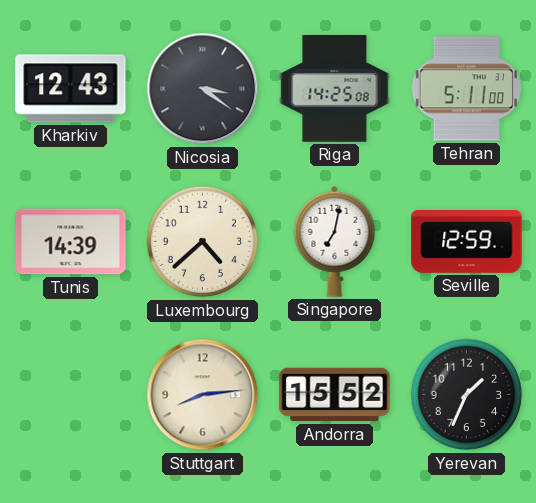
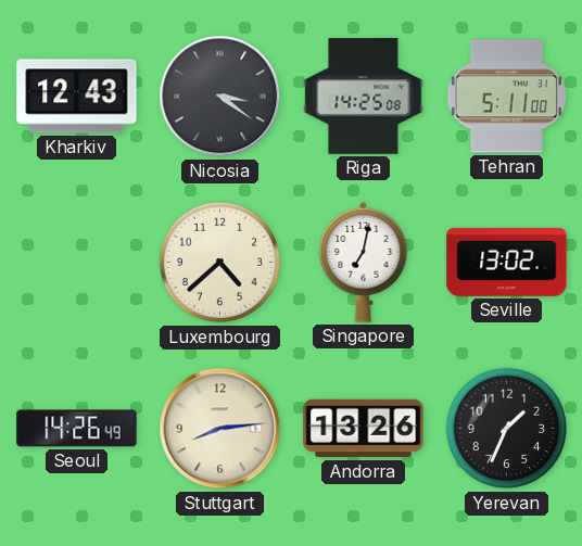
Tunis: 14:39 -> none (71, 242)
Seville: 12:59 -> 13:02 (507, 262)
Seoul: none -> 14:26 (77, 429)
Andorra: 15:52 -> 13:26 (364, 429)
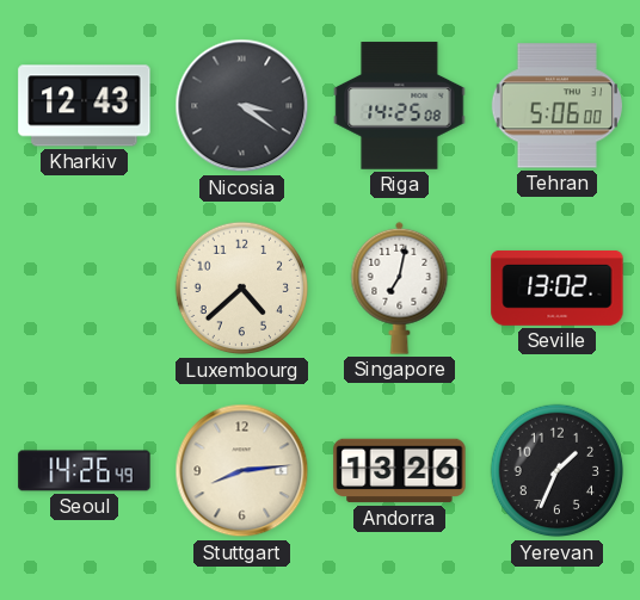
Tehran: 5:11 -> 5:06 (556, 106)
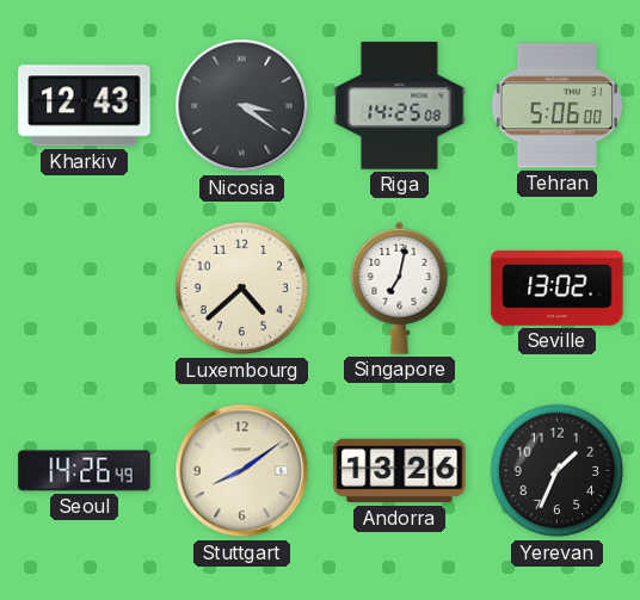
Stuttgart: 8:14 -> 8:09 (242, 471)
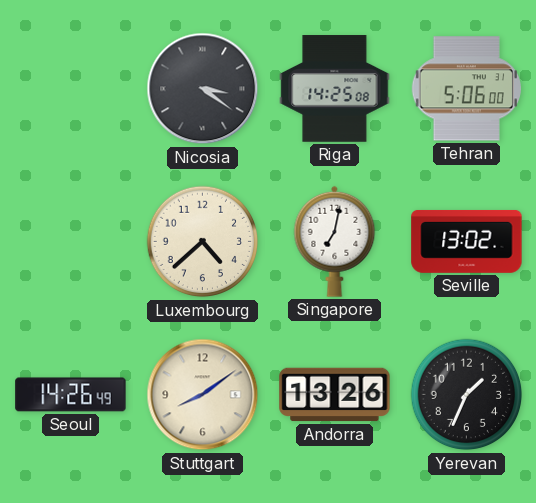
Kharkiv: 12:43 -> none (85, 106)
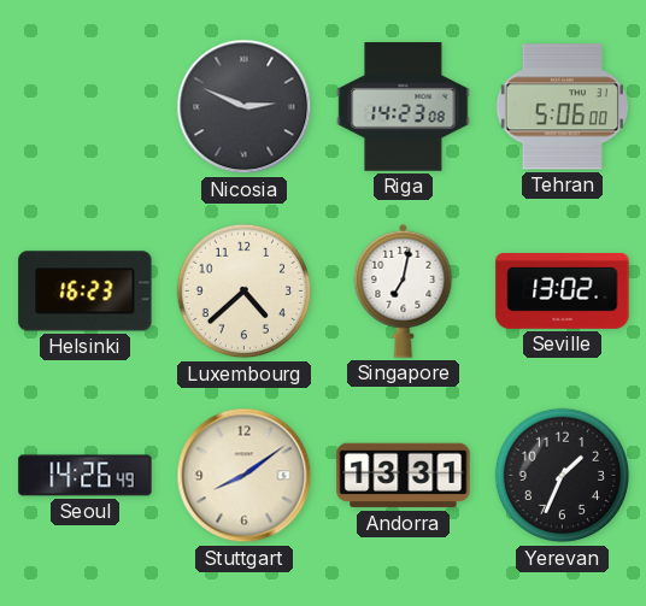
Nicosia: 3:21 -> 2:49 (245, 107)
Riga: 14:25 -> 14:23 (404, 107)
Helsinki: none -> 16:23 (86, 292)
Andorra: 13:26 -> 13:31 (404, 476)
